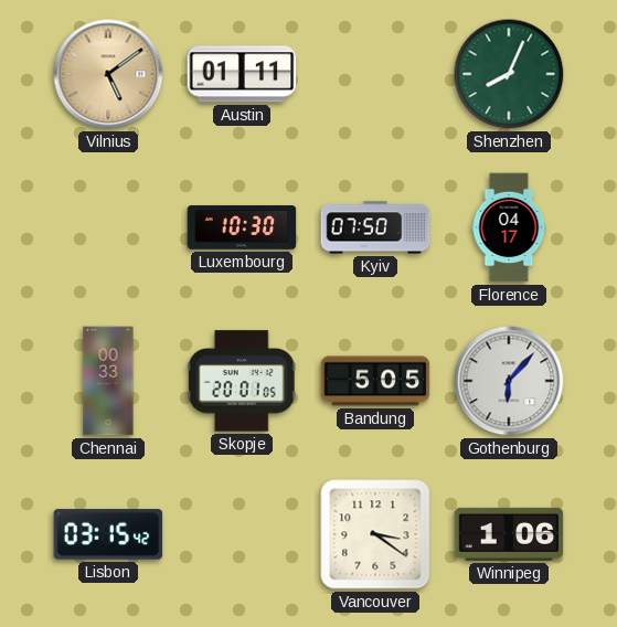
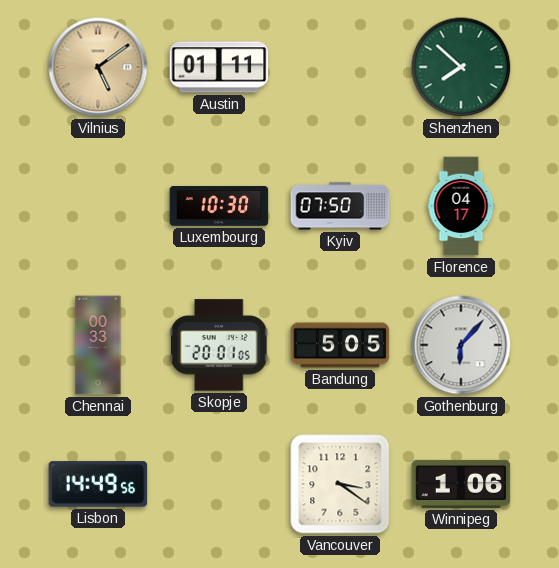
Shenzhen: 8:04 -> 7:52 (461, 67)
Lisbon: 03:15 -> 14:49 (98, 484)
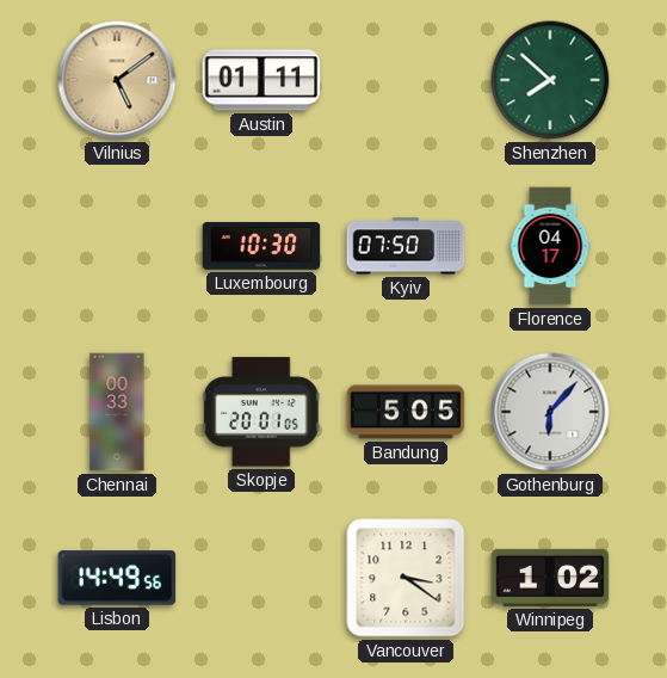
Winnipeg: 1:06 -> 1:02 (550, 578)
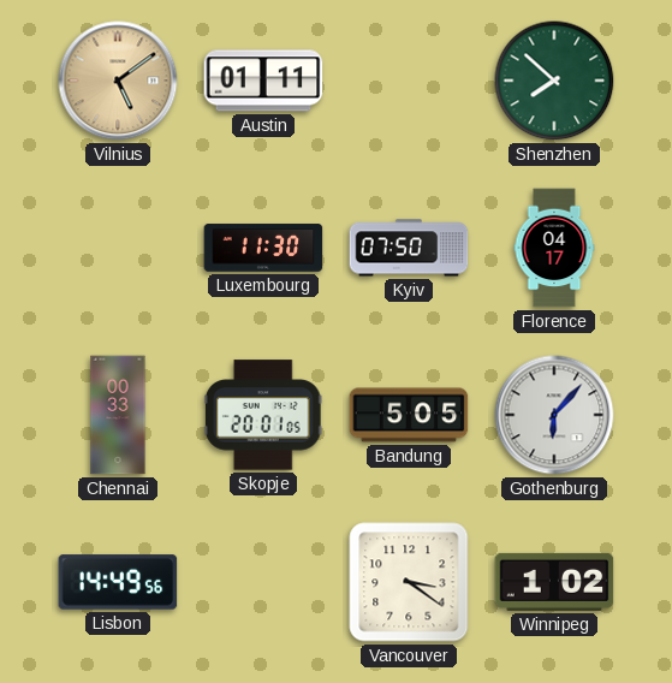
Luxembourg: 10:30 -> 11:30 (263, 248)
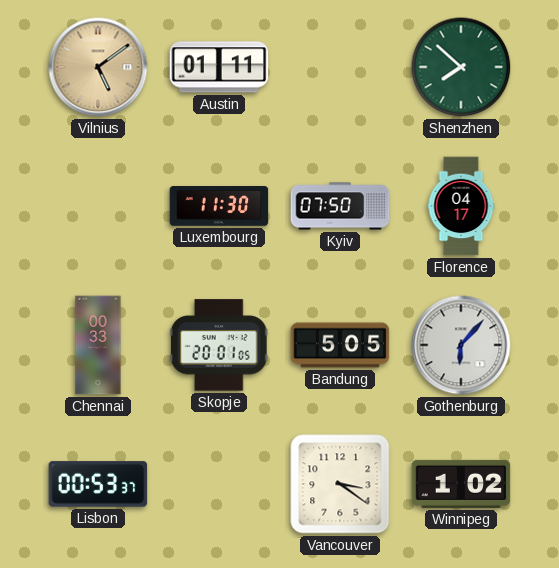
Lisbon: 14:49 -> 00:53 (98, 484)
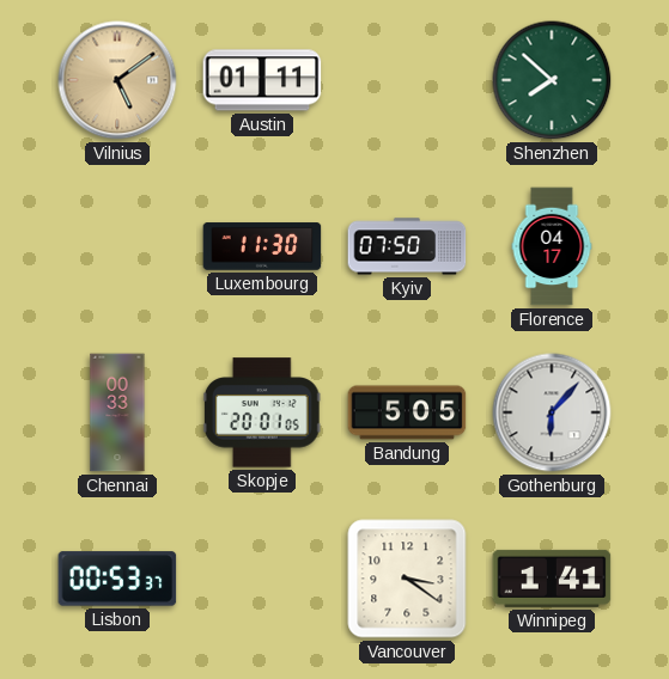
Winnipeg: 1:02 -> 1:41 (552, 579)
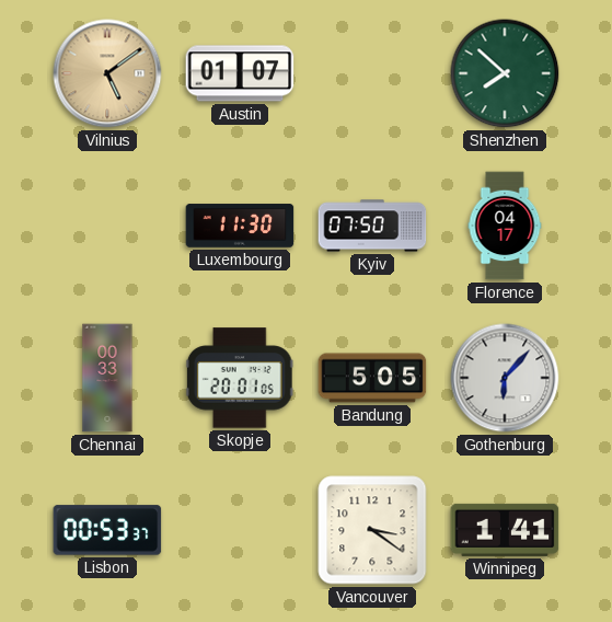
Austin: 01:11 -> 01:07 (240, 73)
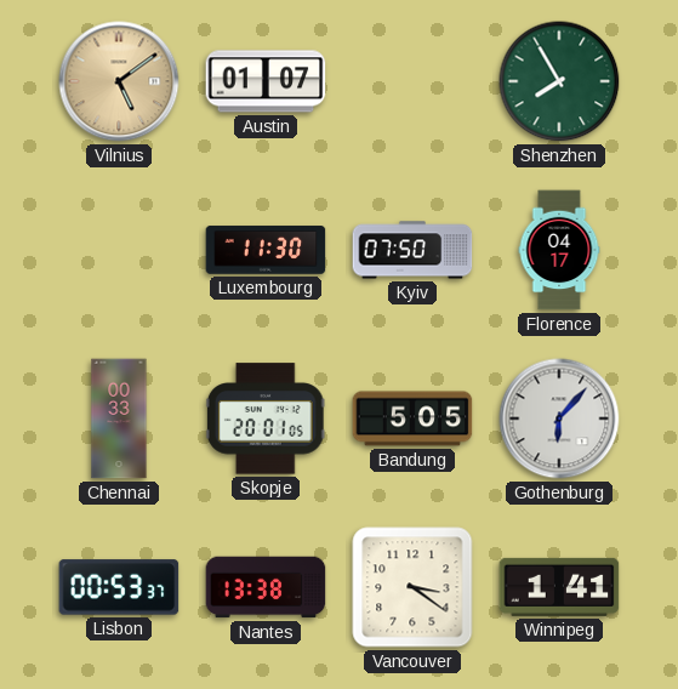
Shenzhen: 7:52 -> 7:55 (559, 81)
Nantes: none -> 13:38 (266, 587)
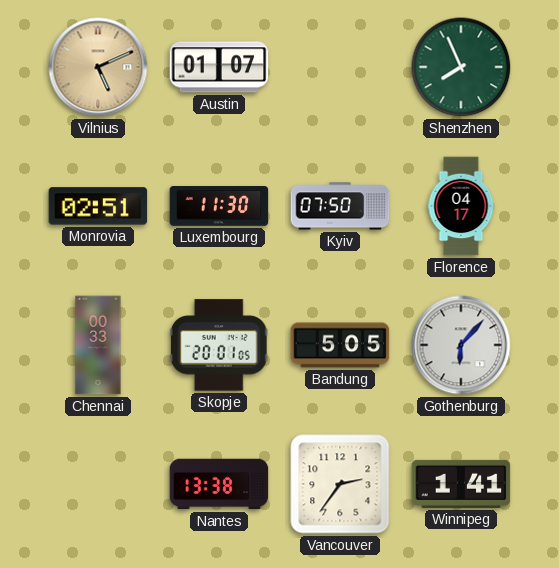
Vilnius: 5:09 -> 5:11 (98, 67)
Shenzhen: 7:55 -> 7:56 (461, 67)
Monrovia: none -> 02:51 (98, 206)
Lisbon: 00:53 -> none (119, 587)
Vancouver: 3:21 -> 2:36 (340, 484)
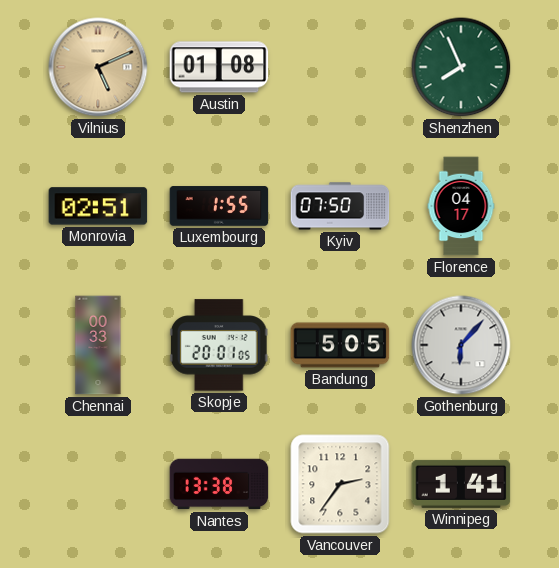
Austin: 01:07 -> 01:08 (219, 67)
Luxembourg: 11:30 -> 1:55 (219, 206)
